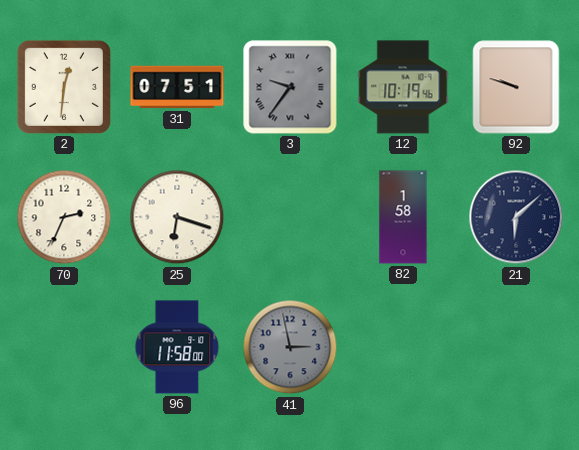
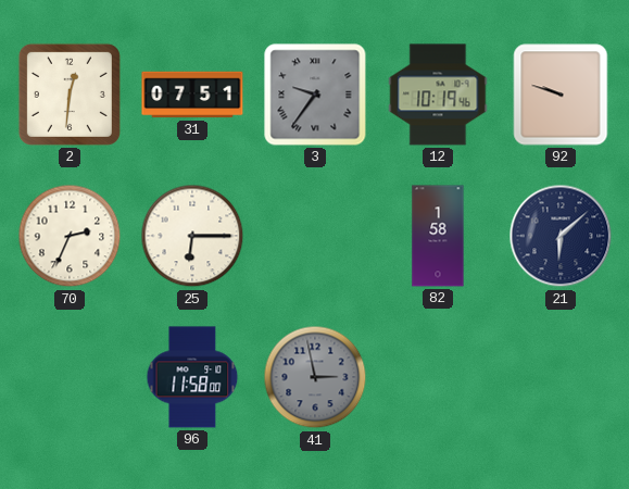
25: 6:18 -> 6:15 (192, 236)
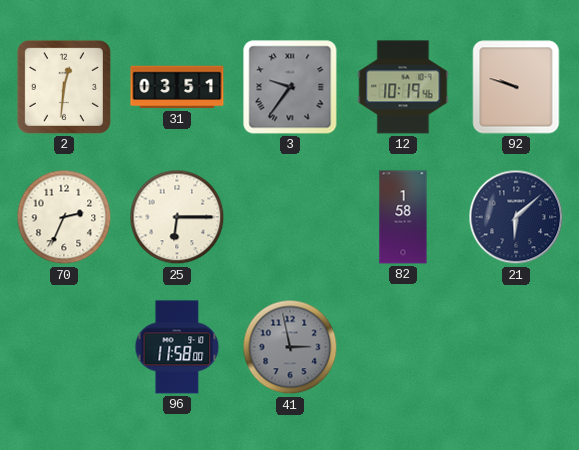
31: 07:51 -> 03:51 (177, 87)
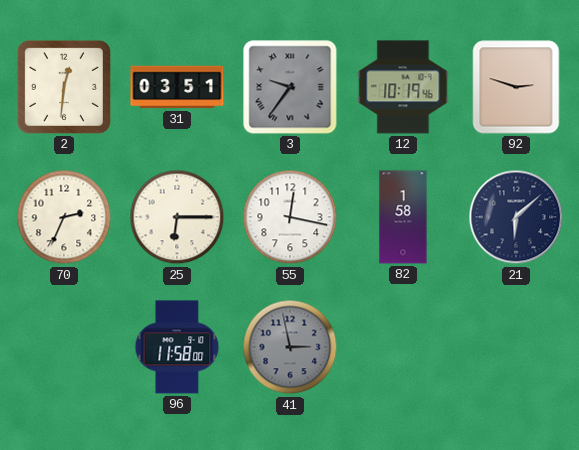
92: 9:48 -> 2:48 (516, 87)
55: none -> 12:17 (290, 217)
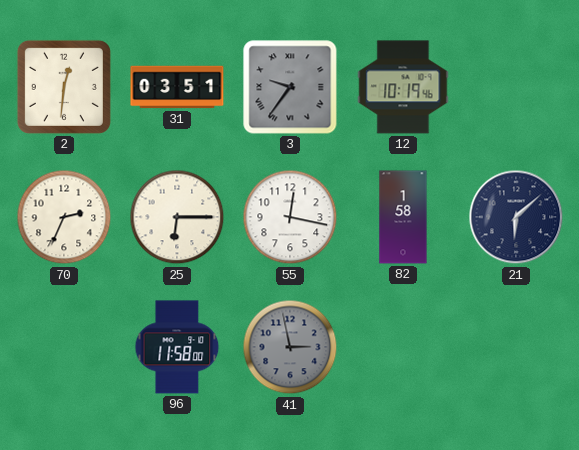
92: 2:48 -> none (516, 87)
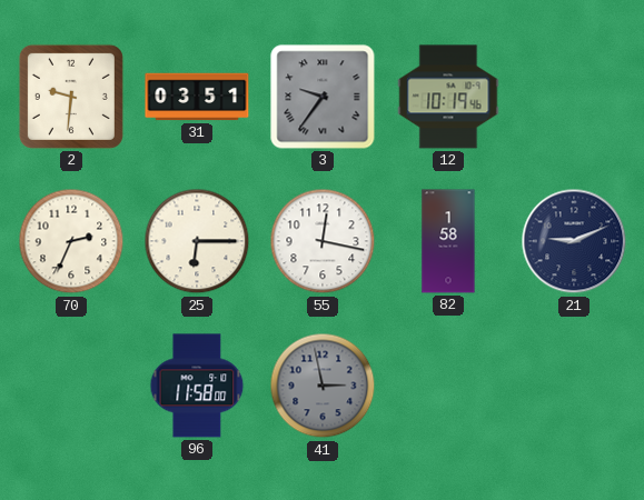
2: 12:31 -> 9:31 (71, 97)
21: 6:08 -> 9:11 (574, 241)
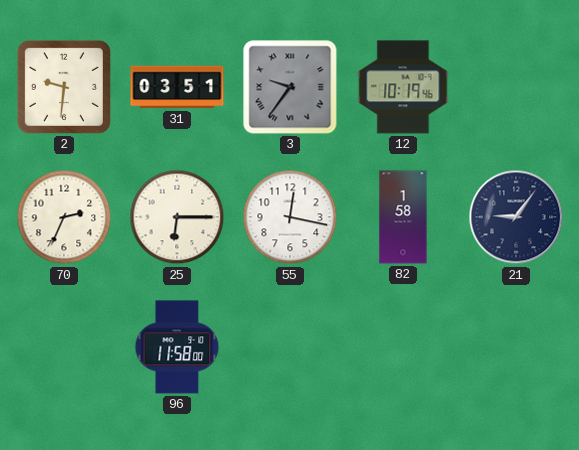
21: 9:11 -> 9:06 (516, 217)
41: 2:58 -> none (323, 386)
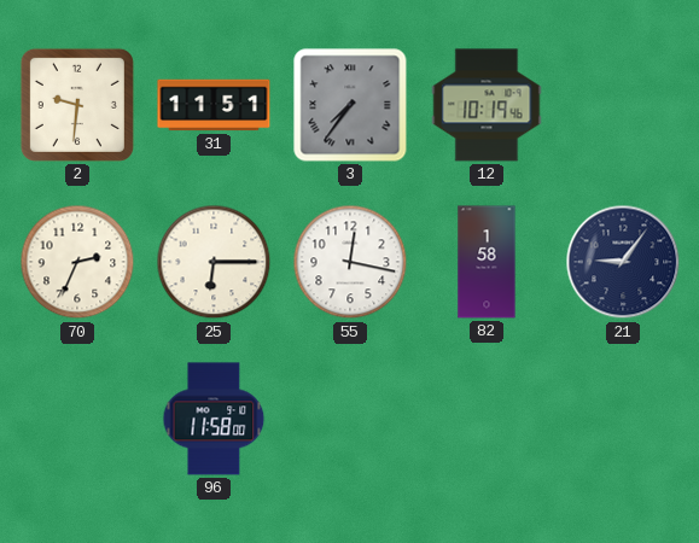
31: 03:51 -> 11:51 (214, 105)
3: 9:36 -> 7:36 (350, 105)
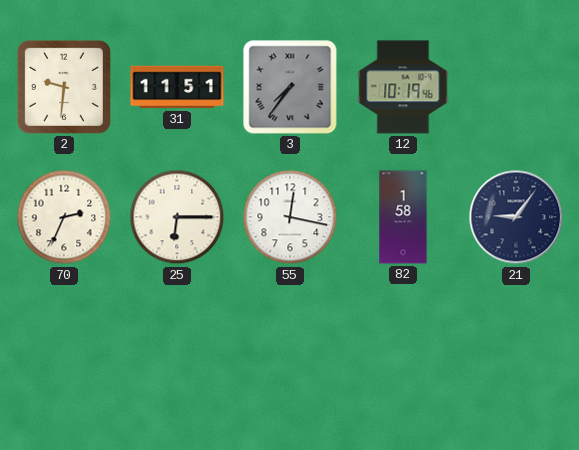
96: 11:58 -> none (214, 419)
